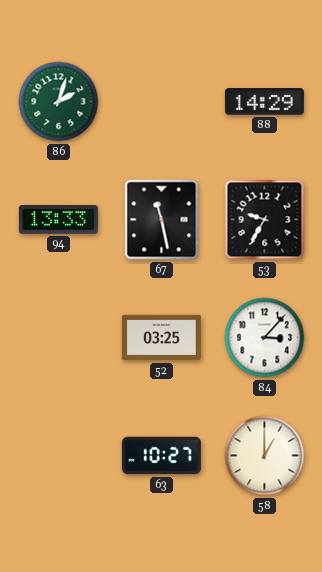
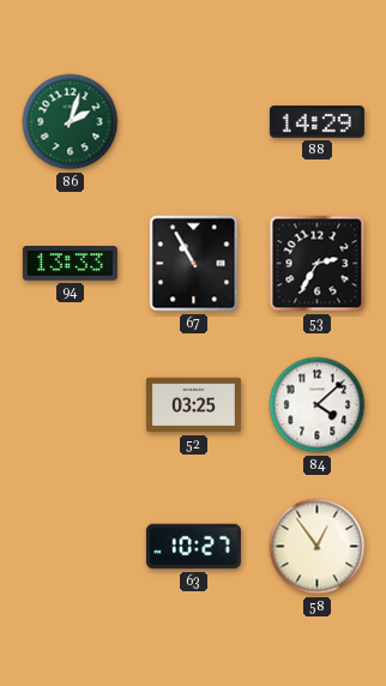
67: 11:28 -> 10:55 (194, 264)
53: 9:35 -> 2:35 (318, 264)
84: 3:07 -> 4:08 (318, 405)
58: 1:00 -> 12:54 (318, 547)
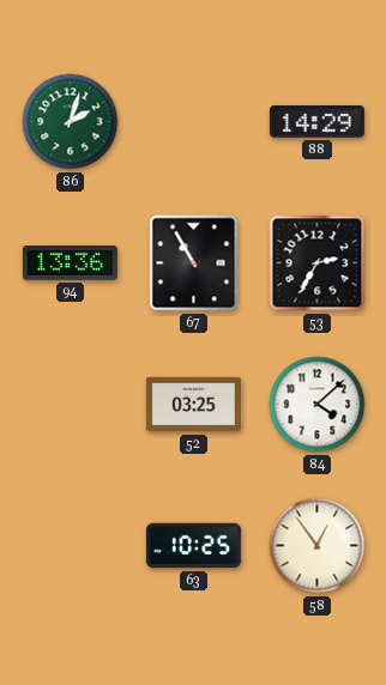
94: 13:33 -> 13:36 (70, 263)
63: 10:27 -> 10:25 (193, 546)
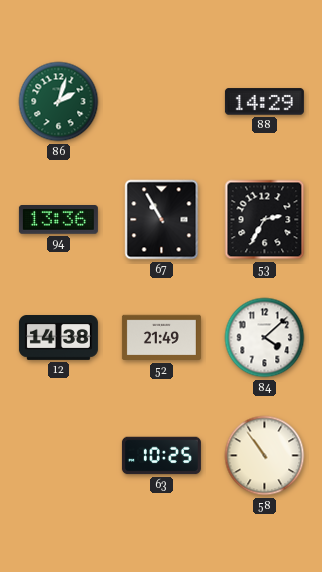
12: none -> 14:38 (58, 338)
52: 03:25 -> 21:49 (161, 338)
58: 12:54 -> 10:54 (265, 456)
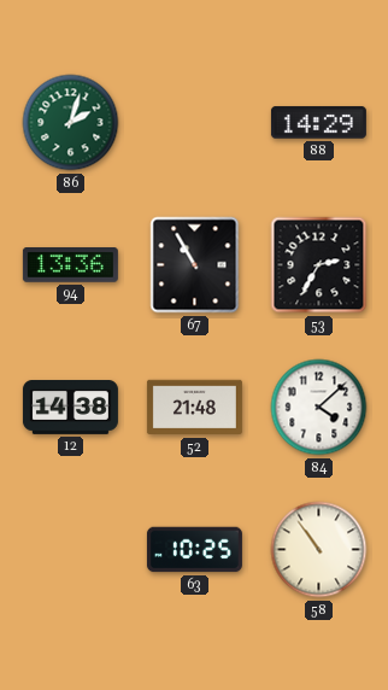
52: 21:49 -> 21:48 (194, 408)
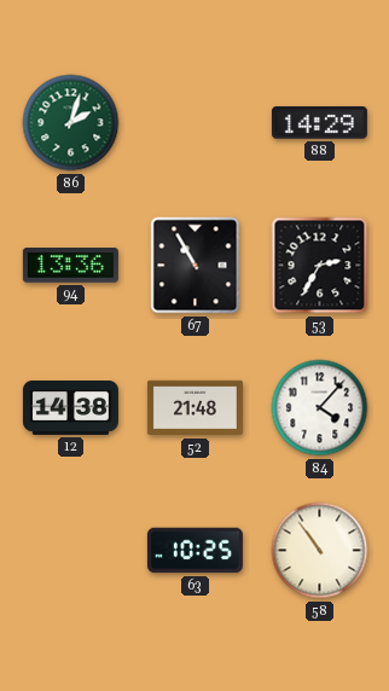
84: 4:08 -> 4:07 (320, 408)
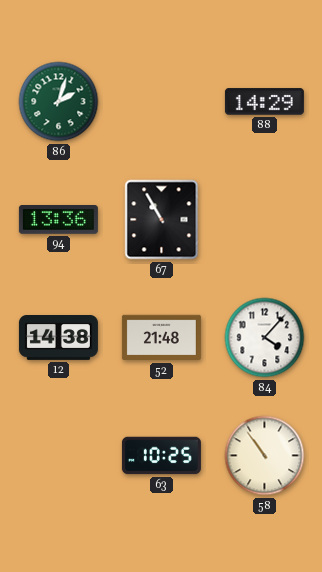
53: 2:35 -> none (320, 266)
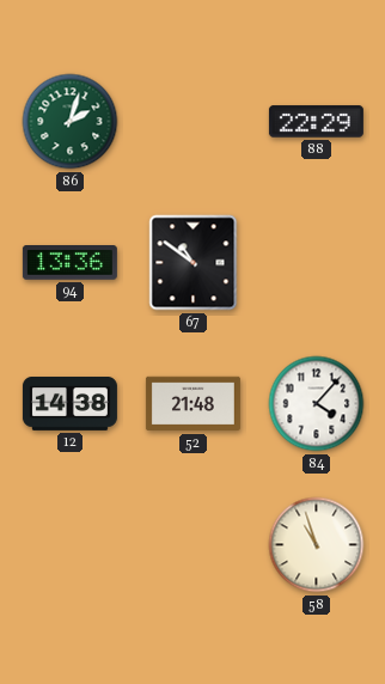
88: 14:29 -> 22:29 (316, 122)
67: 10:55 -> 10:51 (194, 263)
63: 10:25 -> none (161, 456)
58: 10:54 -> 10:57 (317, 545)
